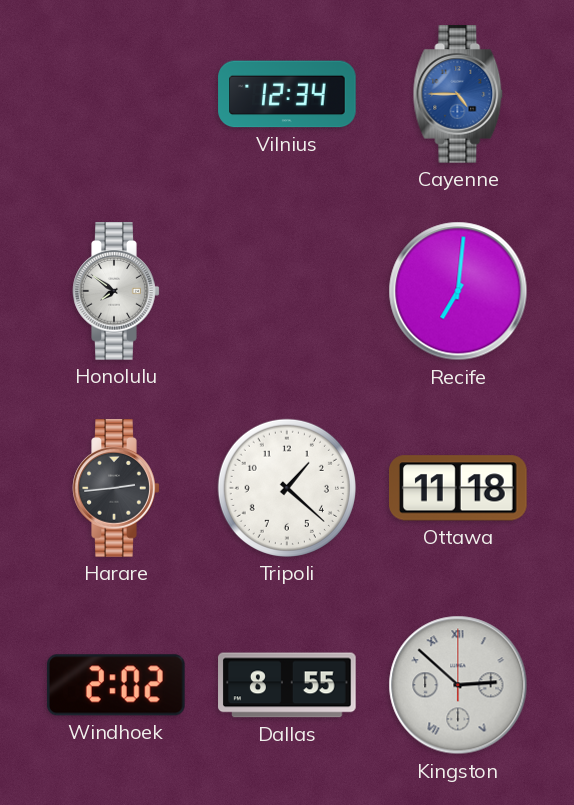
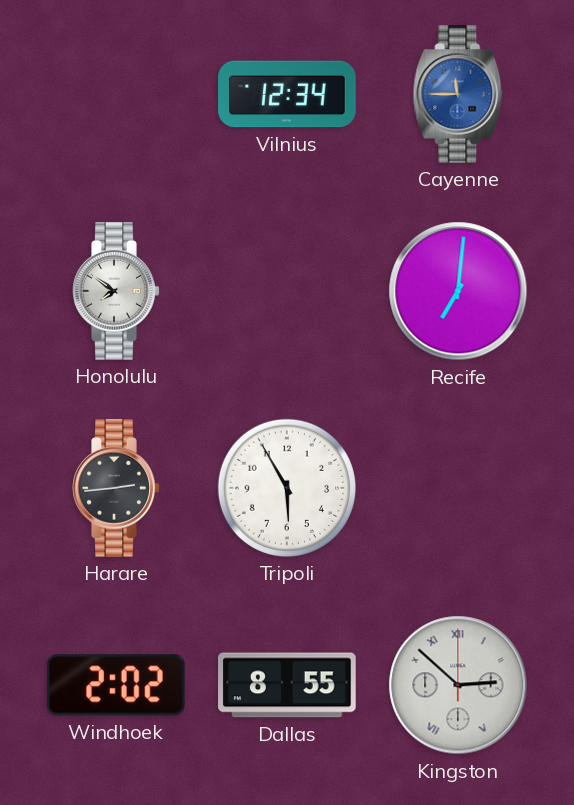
Cayenne: 4:45 -> 11:45 (458, 94)
Tripoli: 1:22 -> 5:55 (287, 488)
Ottawa: 11:18 -> none (459, 488)
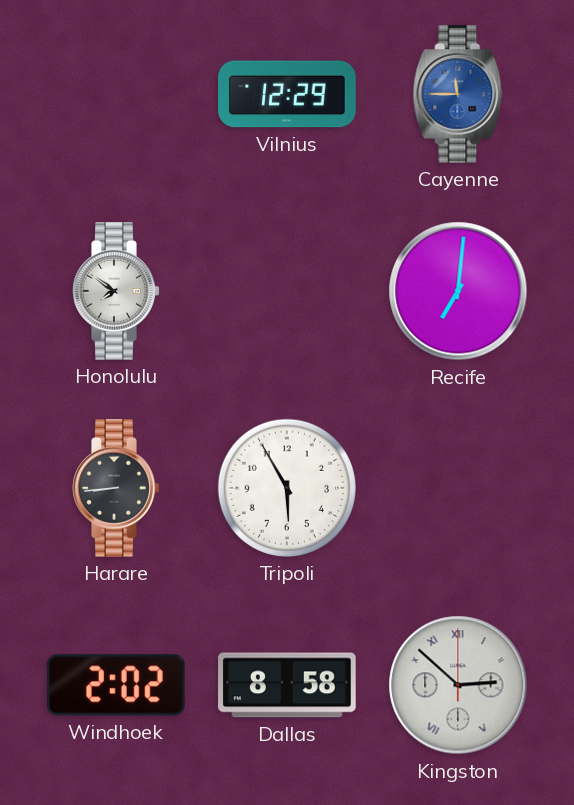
Vilnius: 12:34 -> 12:29 (287, 94)
Harare: 2:44 -> 8:44 (116, 488)
Dallas: 8:55 -> 8:58 (287, 685)
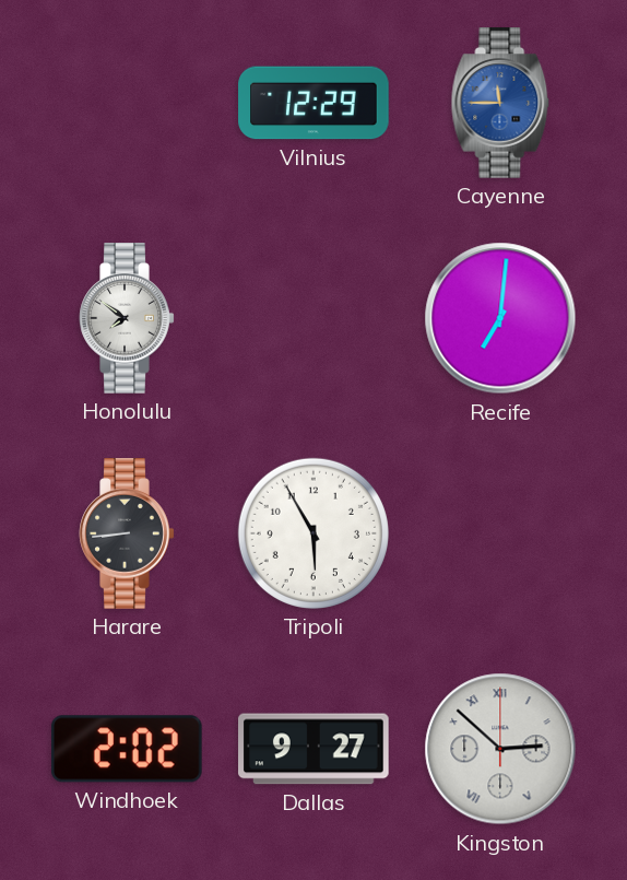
Dallas: 8:58 -> 9:27 (313, 749)
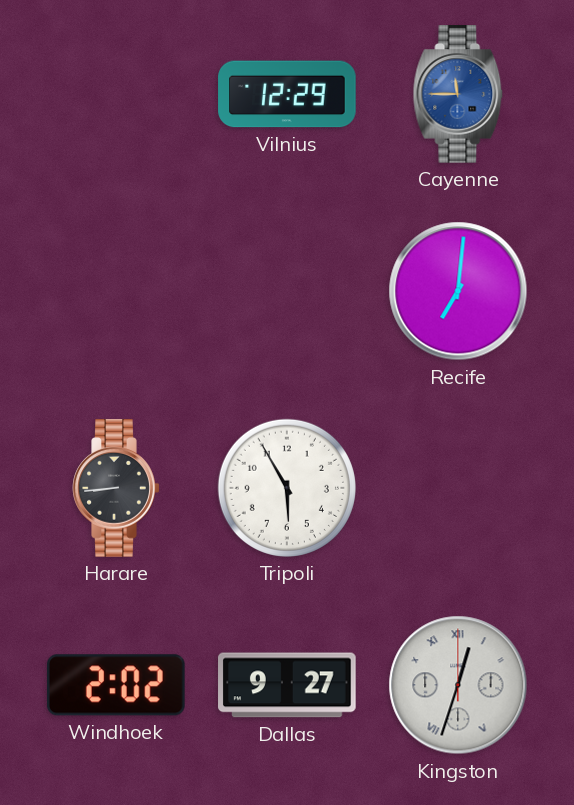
Honolulu: 7:51 -> none (127, 318)
Kingston: 2:52 -> 12:33 (458, 685)
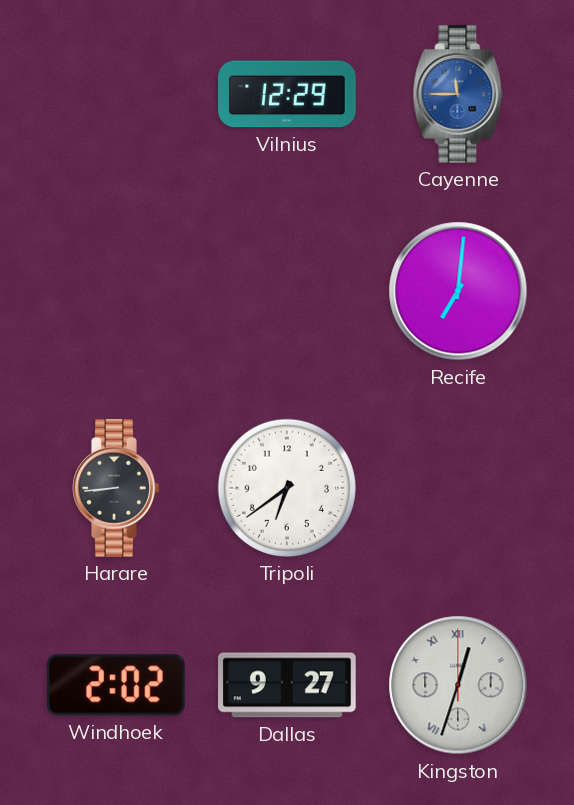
Tripoli: 5:55 -> 6:39 (287, 488)
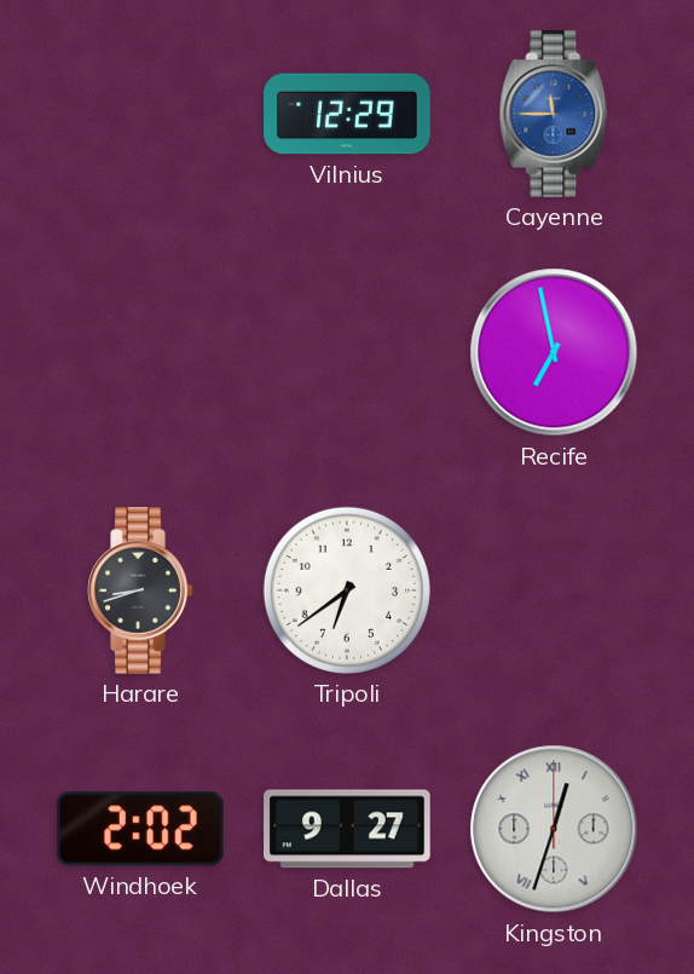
Recife: 7:01 -> 6:58 (554, 352)
Harare: 8:44 -> 8:42 (140, 590)
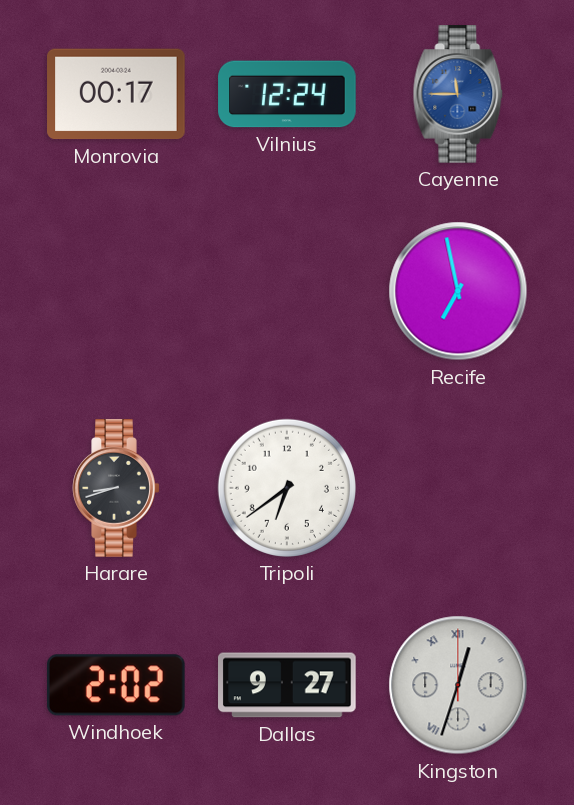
Monrovia: none -> 00:17 (116, 94)
Vilnius: 12:29 -> 12:24 (287, 94)
